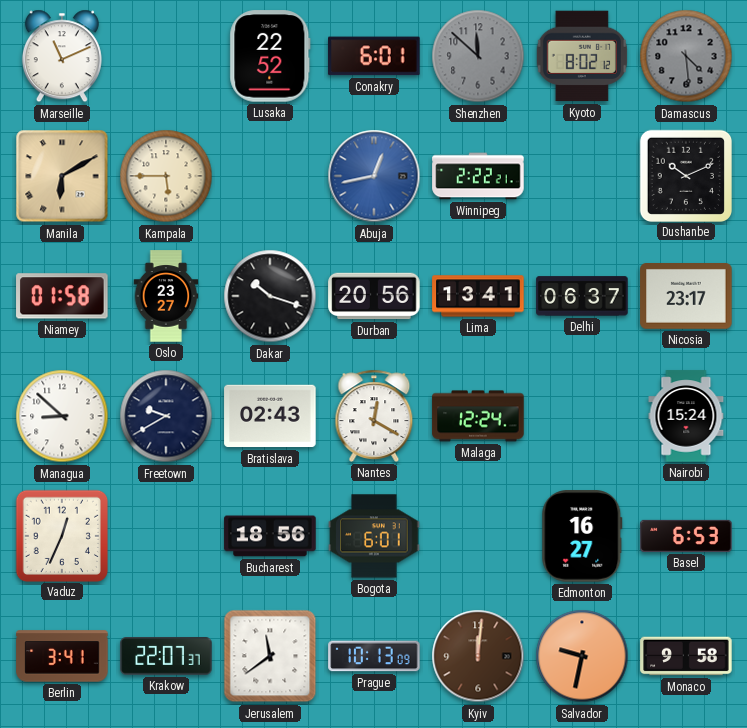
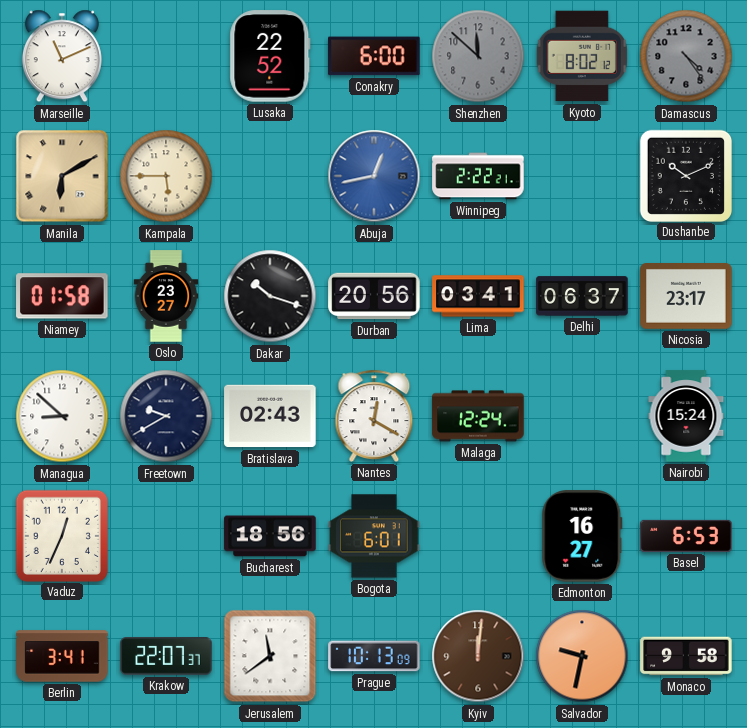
Conakry: 6:01 -> 6:00 (374, 56)
Damascus: 4:29 -> 4:24 (686, 56)
Lima: 13:41 -> 03:41 (478, 296)
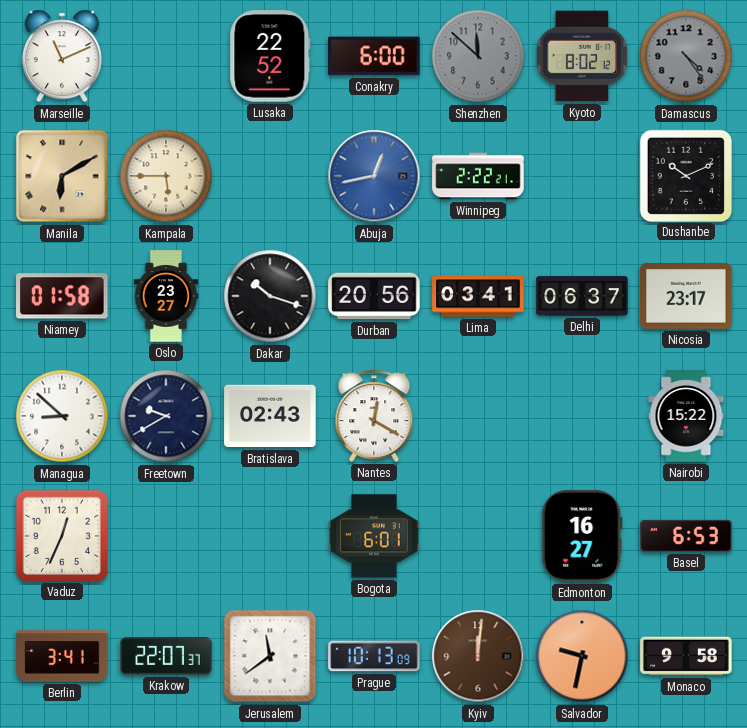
Malaga: 12:24 -> none (478, 416)
Nairobi: 15:24 -> 15:22 (686, 416)
Bucharest: 18:56 -> none (270, 536)
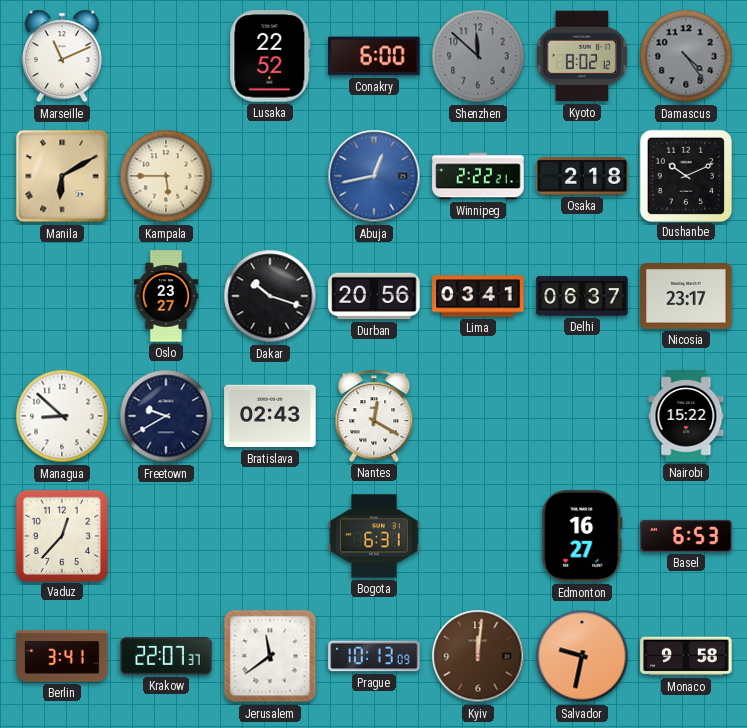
Osaka: none -> 2:18 (582, 176)
Niamey: 01:58 -> none (62, 296)
Vaduz: 12:34 -> 12:37 (61, 535)
Bogota: 6:01 -> 6:31 (374, 536)
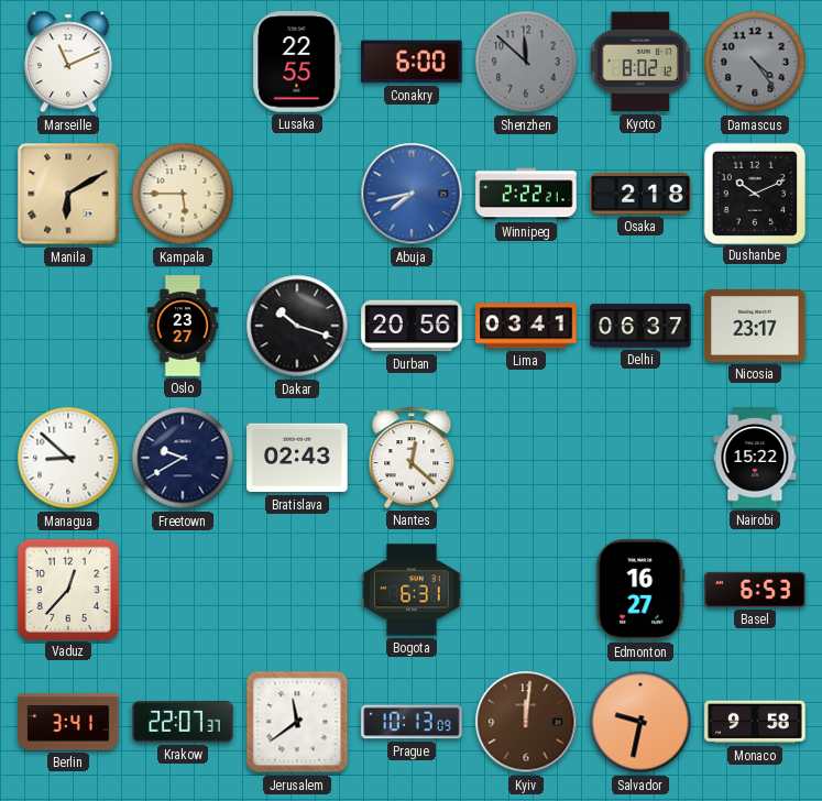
Lusaka: 22:52 -> 22:55 (297, 62)
Abuja: 12:43 -> 7:43 (412, 194)
Nantes: 12:20 -> 12:22 (412, 458)
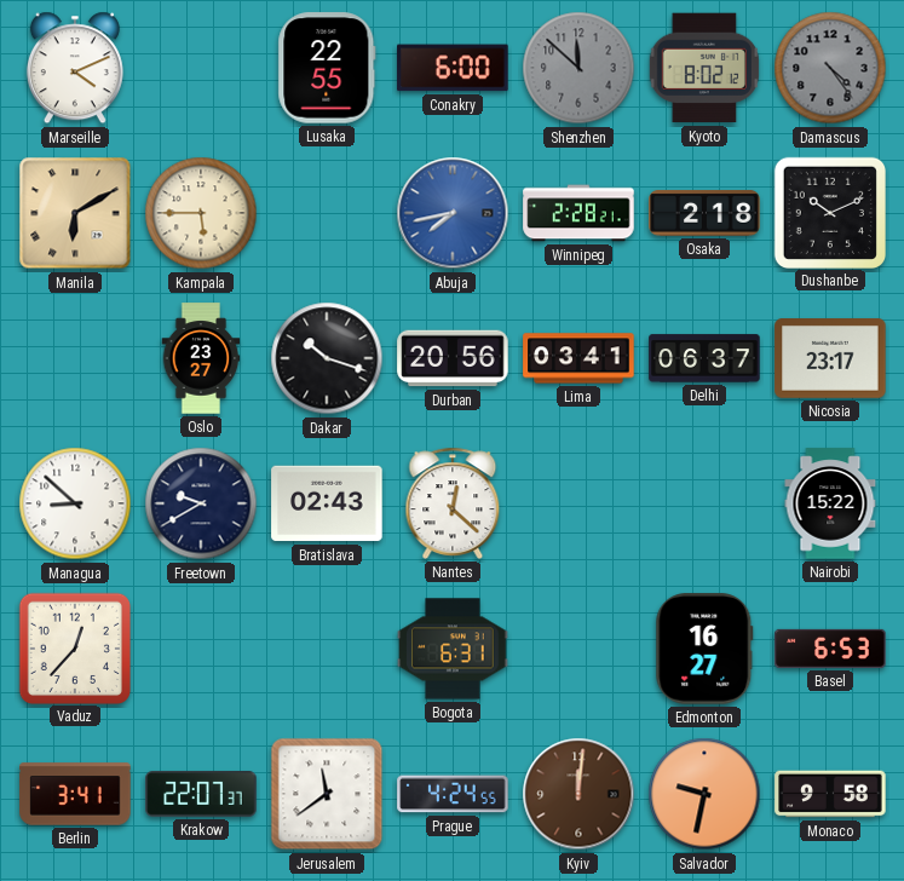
Marseille: 11:11 -> 4:11 (75, 68)
Winnipeg: 2:22 -> 2:28 (578, 213)
Prague: 10:13 -> 4:24 (453, 794)
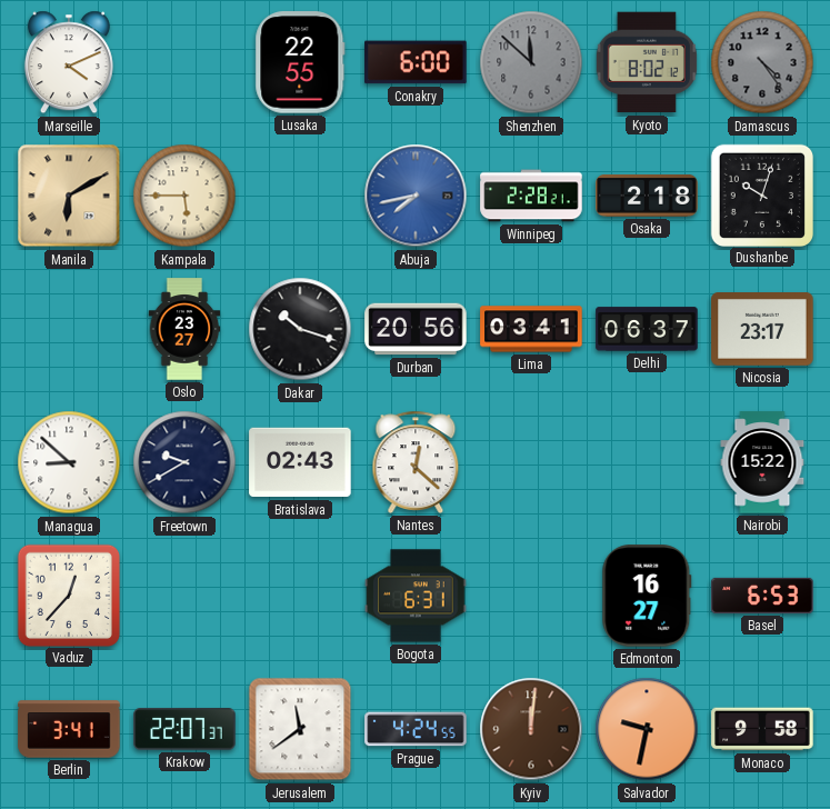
Dushanbe: 10:11 -> 10:03 (761, 194)
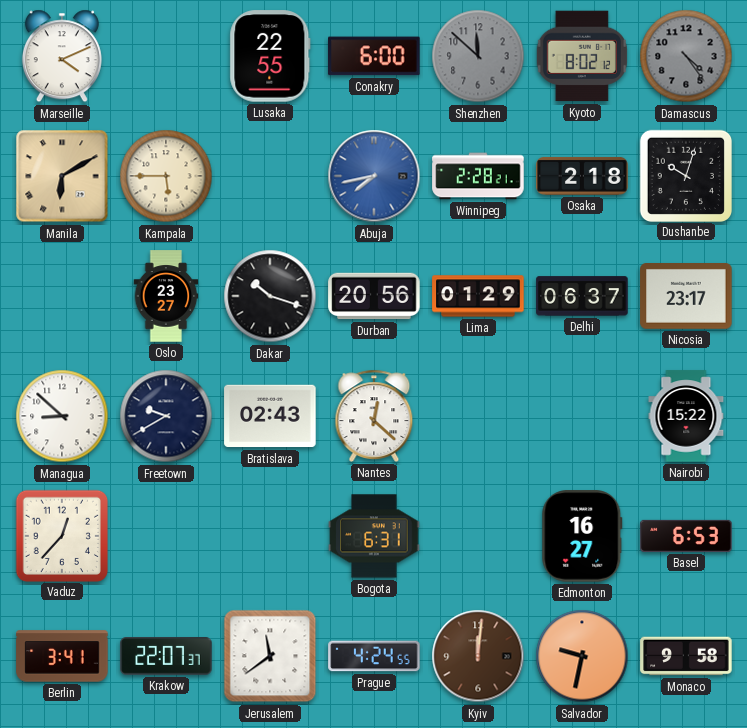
Lima: 03:41 -> 01:29 (478, 296)
